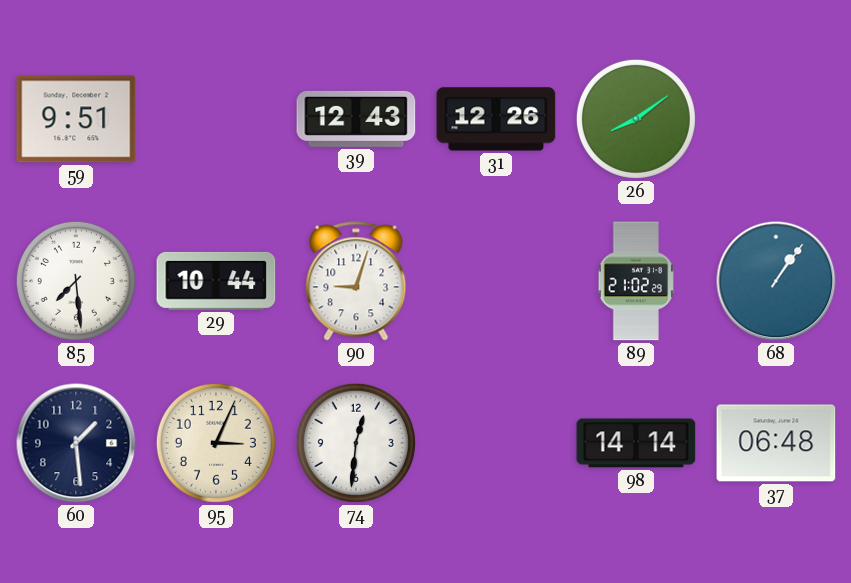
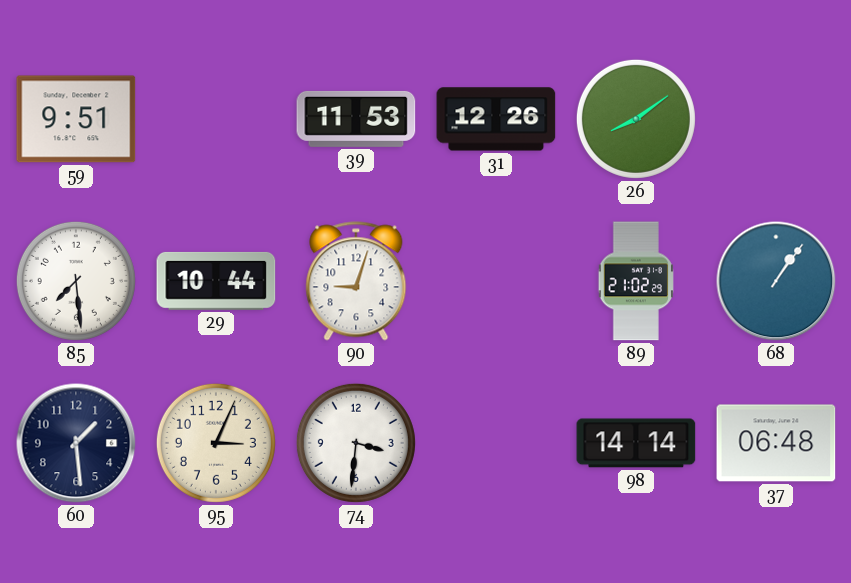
39: 12:43 -> 11:53 (356, 119)
74: 12:31 -> 3:31 (356, 443)
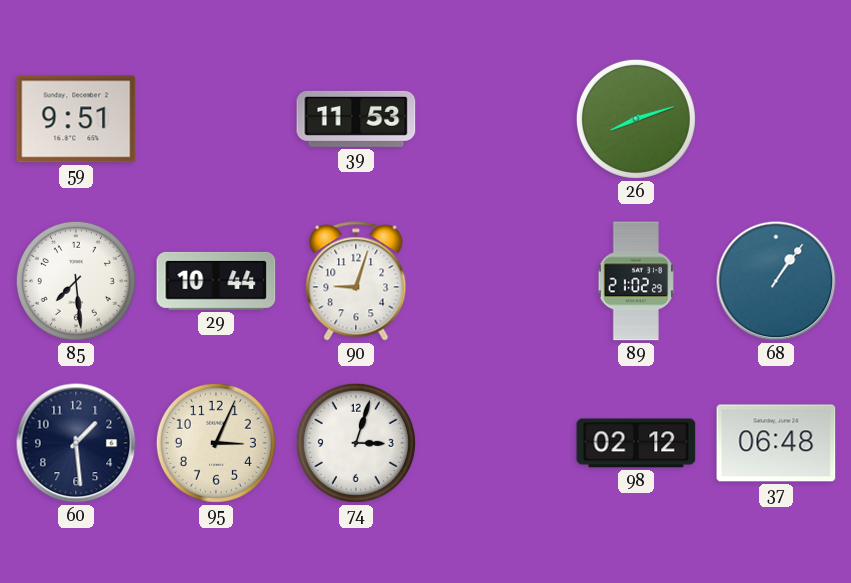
31: 12:26 -> none (496, 119)
26: 8:09 -> 8:12 (636, 119)
74: 3:31 -> 3:03 (356, 443)
98: 14:14 -> 02:12 (636, 443)
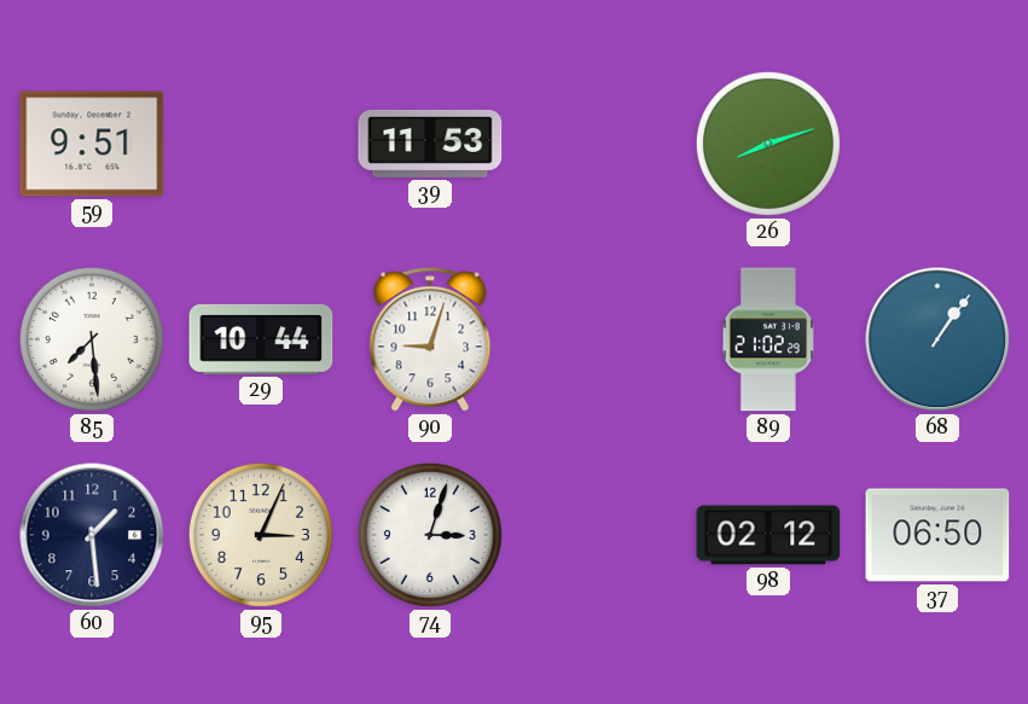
37: 06:48 -> 06:50 (937, 535)
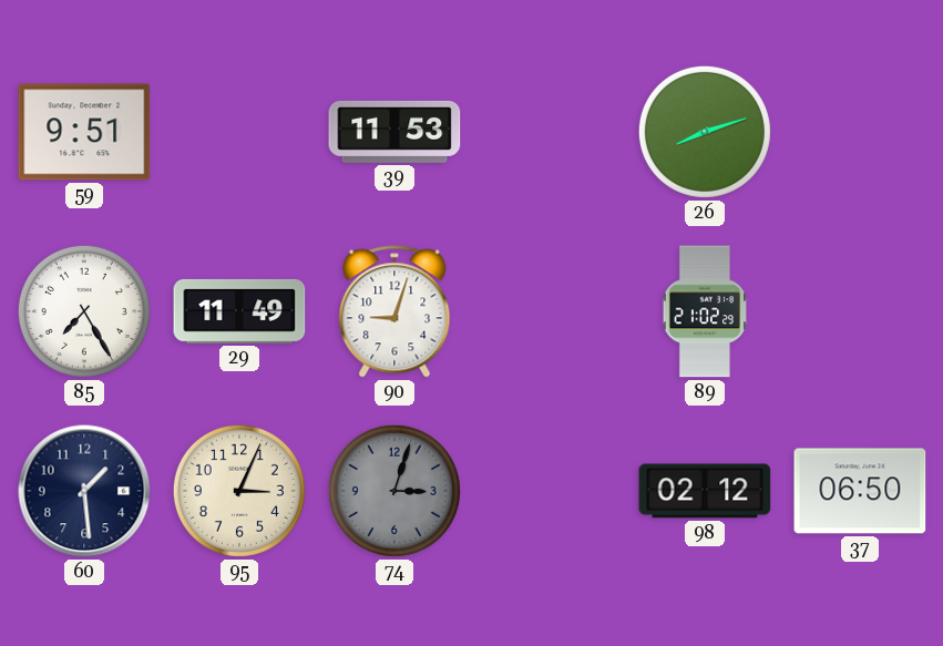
85: 7:29 -> 7:25 (84, 311)
29: 10:44 -> 11:49 (239, 311)
68: 1:06 -> none (937, 339)
74 dial: white -> grey (394, 491)
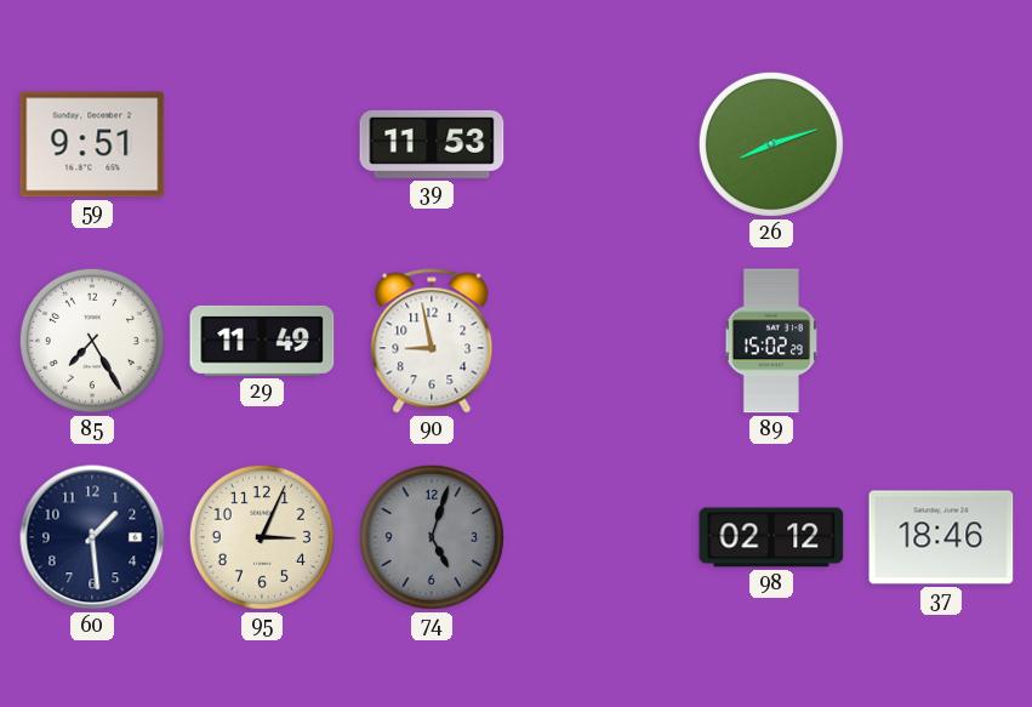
90: 9:03 -> 8:58 (432, 341)
89: 21:02 -> 15:02 (771, 341)
74: 3:03 -> 5:03 (432, 537)
37: 06:50 -> 18:46 (941, 537)
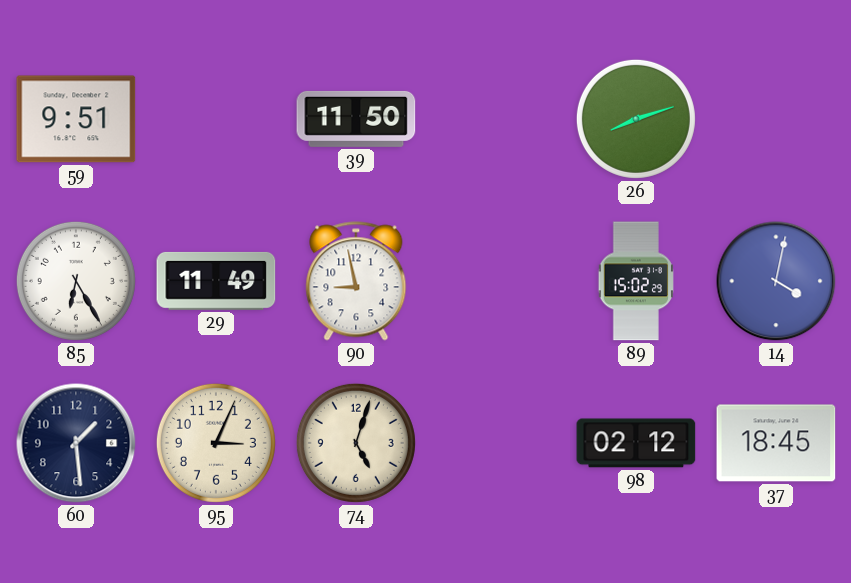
39: 11:53 -> 11:50 (356, 119)
85: 7:25 -> 6:25 (76, 281)
14: none -> 4:02 (776, 281)
74 dial: grey -> cream (356, 443)
37: 18:46 -> 18:45 (776, 443)
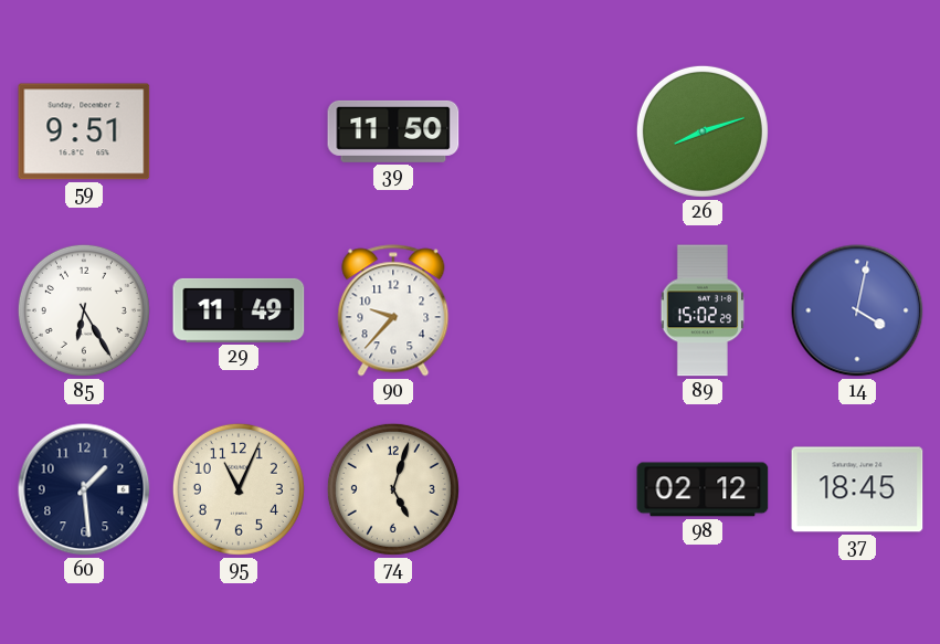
90: 8:58 -> 9:37 (393, 310)
95: 3:04 -> 11:04 (239, 489)
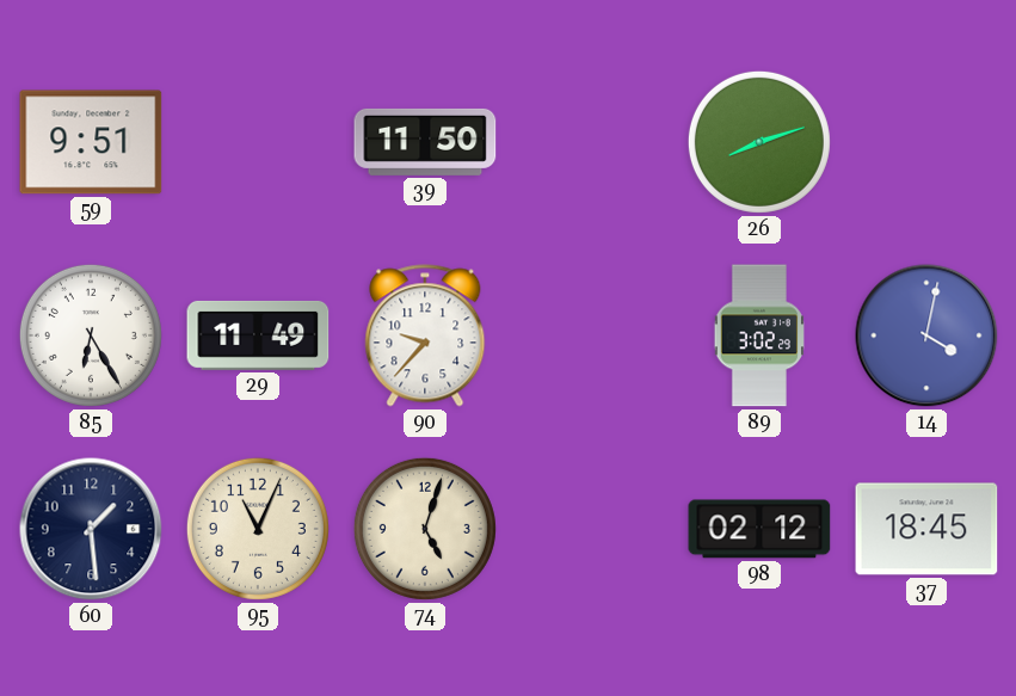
89: 15:02 -> 3:02 (759, 335)
